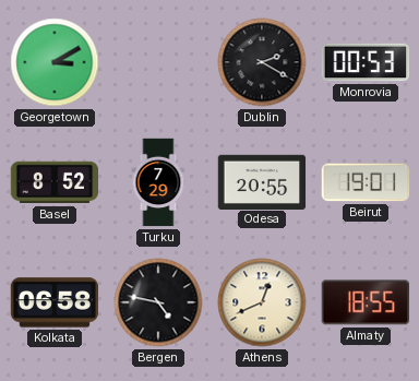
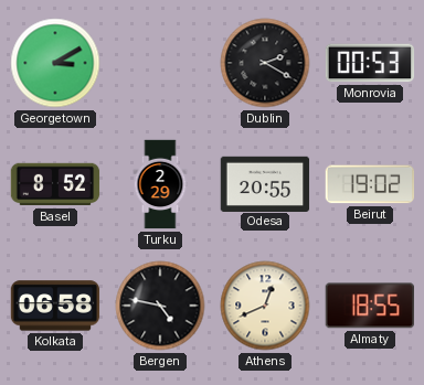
Turku: 7:29 -> 2:29 (160, 184)
Beirut: 19:01 -> 19:02 (370, 184)
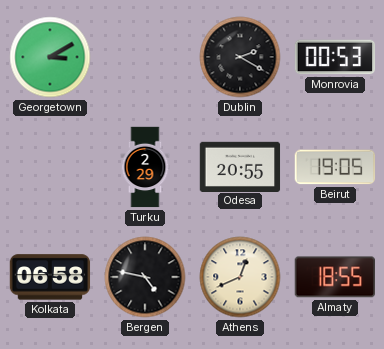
Basel: 8:52 -> none (55, 184)
Beirut: 19:02 -> 19:05 (335, 167)
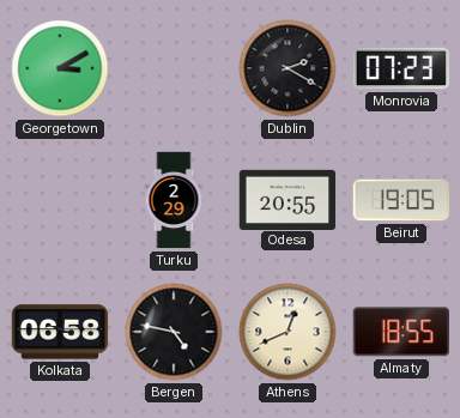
Monrovia: 00:53 -> 07:23 (401, 68)
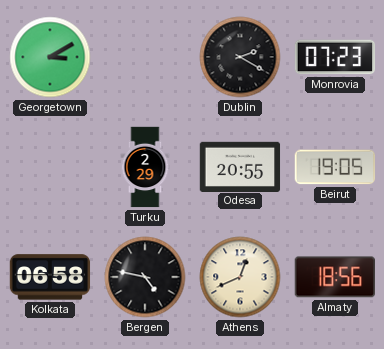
Almaty: 18:55 -> 18:56 (334, 277)
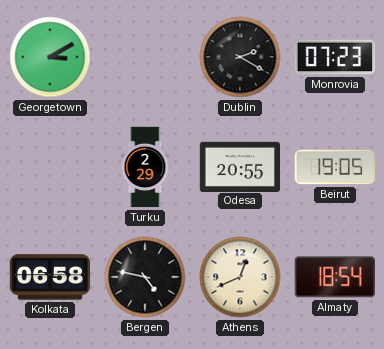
Almaty: 18:56 -> 18:54 (334, 277)
